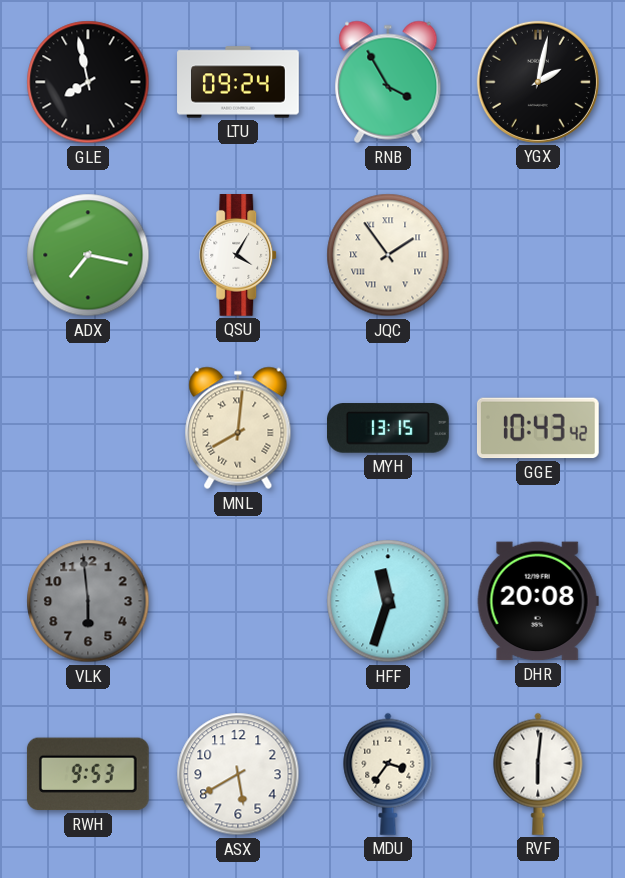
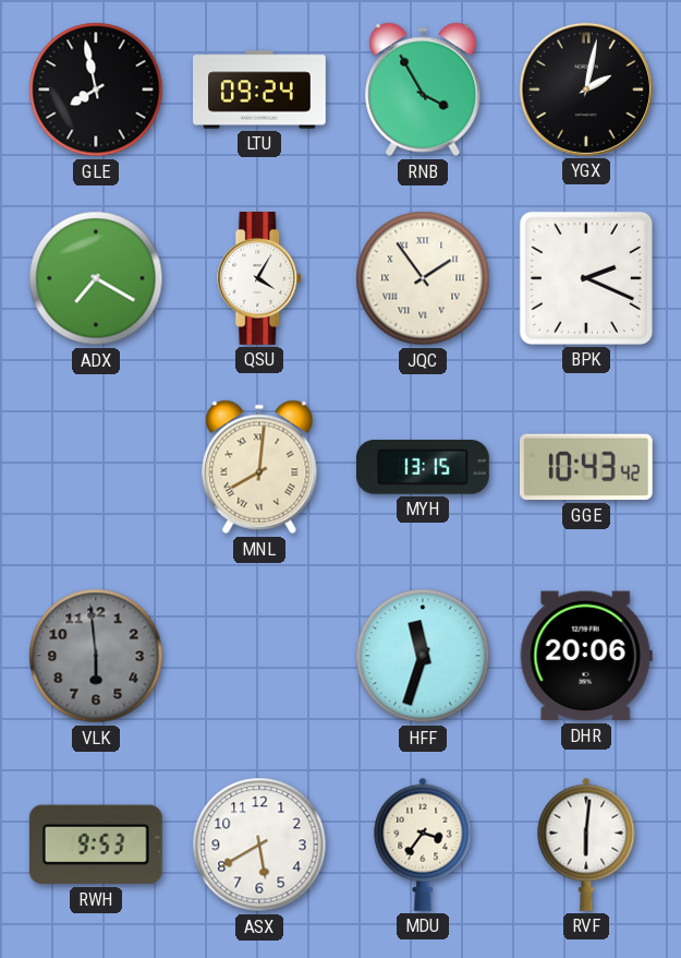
ADX: 7:17 -> 7:20 (96, 278)
BPK: none -> 2:19 (586, 278)
DHR: 20:08 -> 20:06 (586, 656)
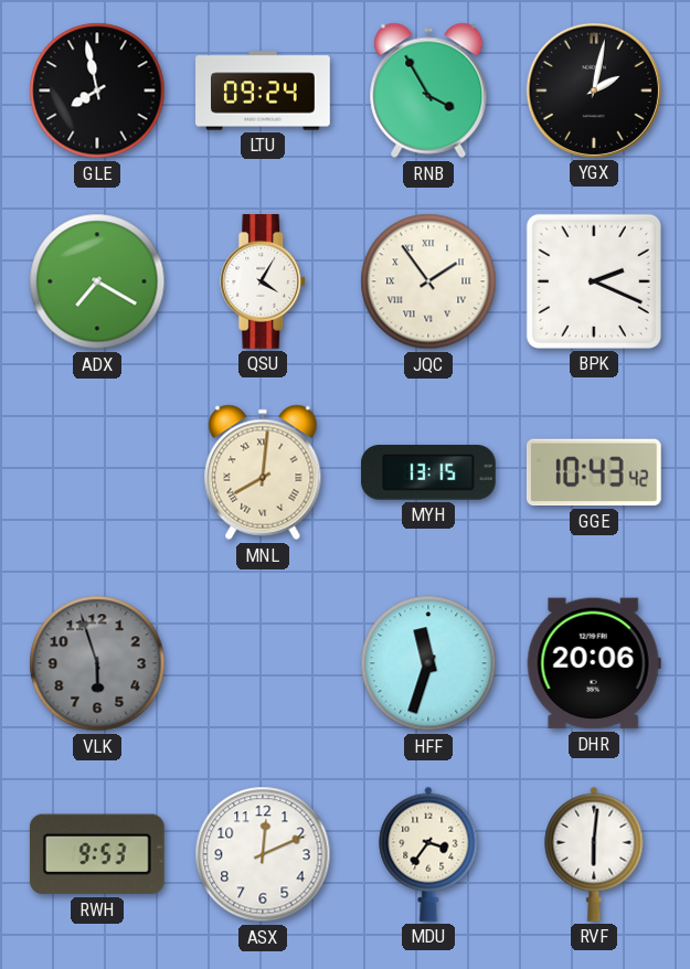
VLK: 5:59 -> 5:57 (97, 663)
ASX: 5:40 -> 12:11 (263, 854)
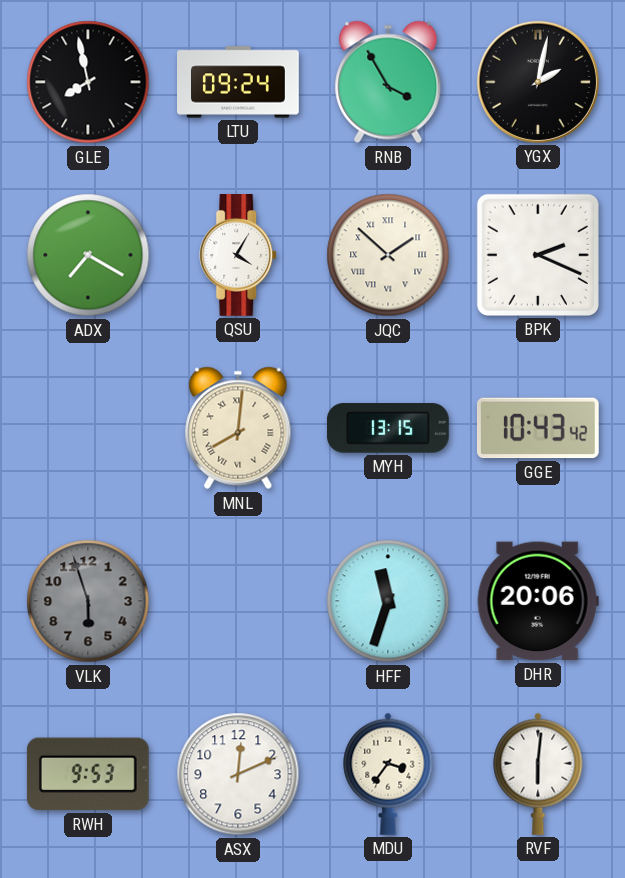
JQC: 1:54 -> 1:52 (388, 255)
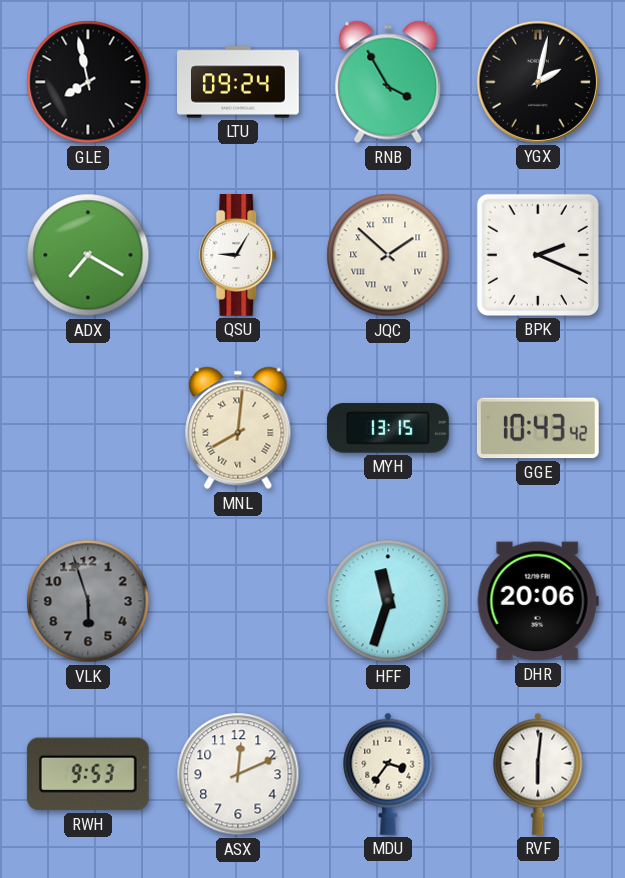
QSU: 4:05 -> 9:05 (239, 256)
